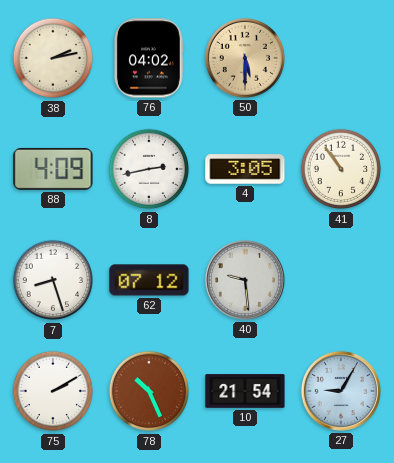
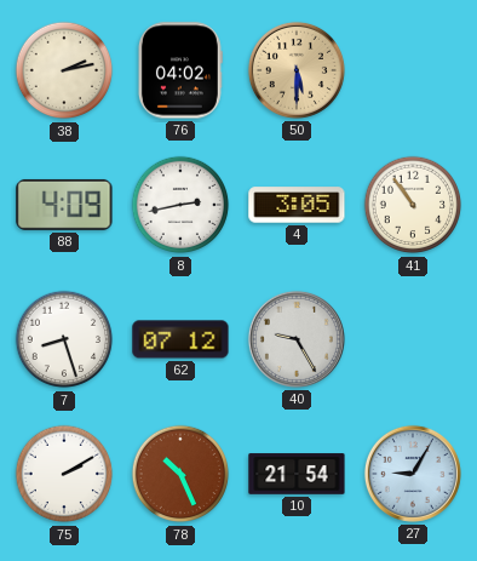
40: 9:29 -> 9:25 (297, 339)
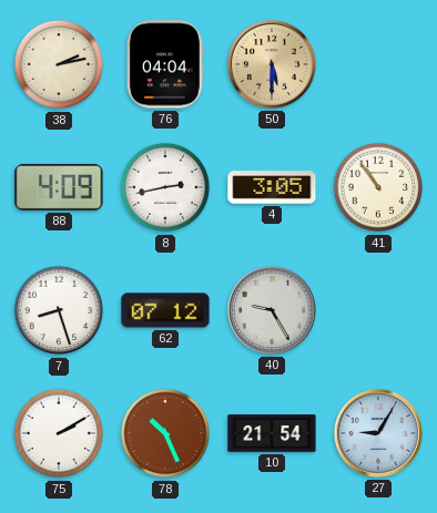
76: 04:02 -> 04:04 (165, 64)
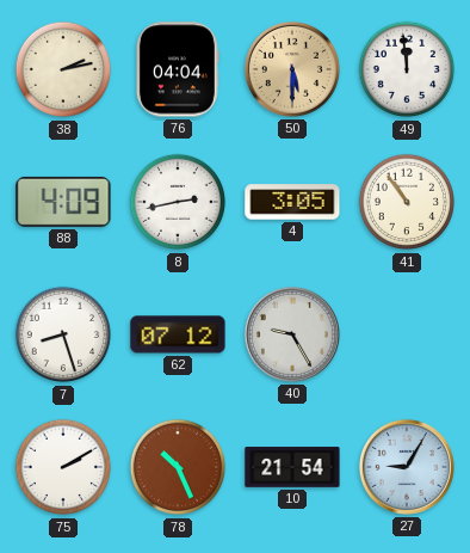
49: none -> 11:59 (407, 69)
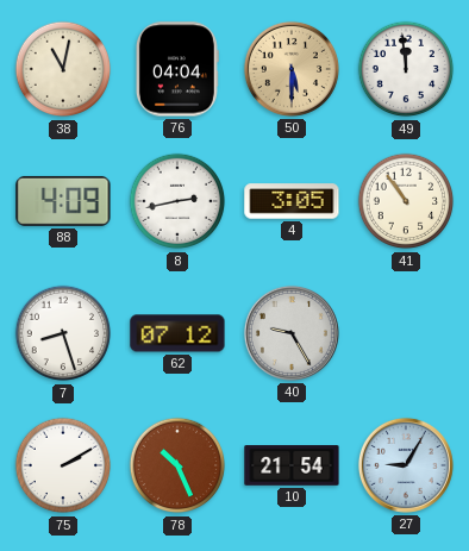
38: 2:13 -> 11:02 (63, 69)
